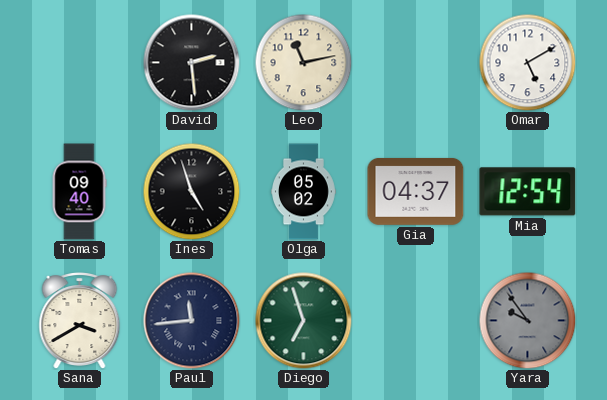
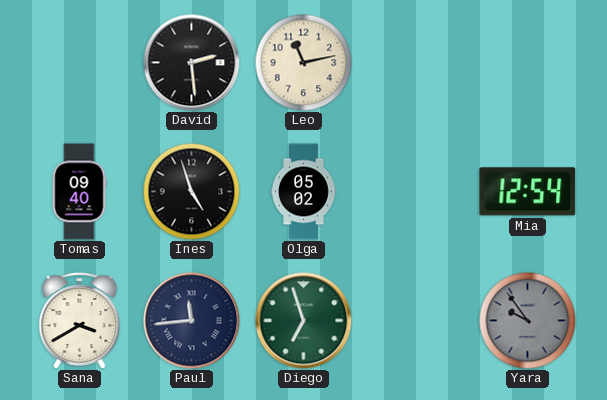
Omar: 5:10 -> none (527, 62)
Gia: 04:37 -> none (416, 191)
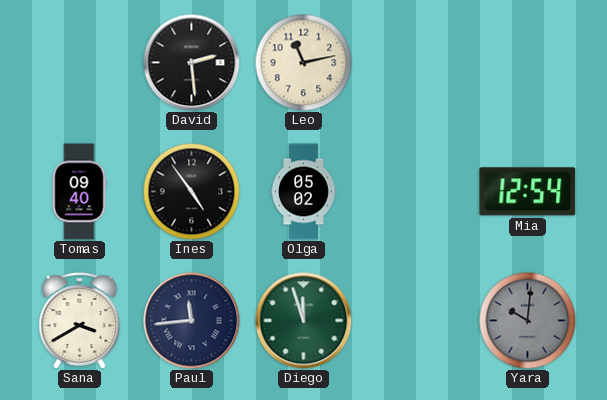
Ines: 4:57 -> 4:54 (191, 191)
Diego: 6:57 -> 11:57 (304, 321)
Yara: 9:54 -> 10:01 (527, 320)
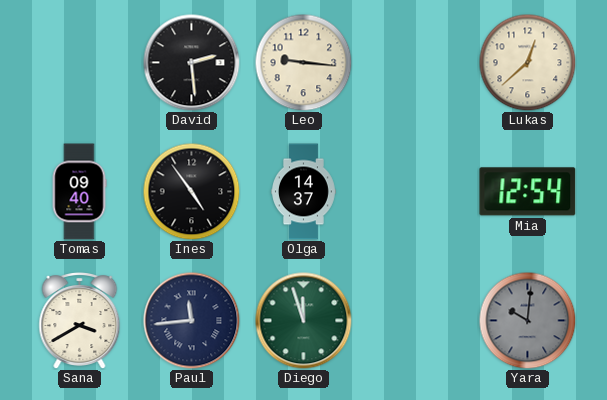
Leo: 11:13 -> 9:16 (303, 62)
Lukas: none -> 12:38 (527, 62)
Olga: 05:02 -> 14:37 (304, 192)
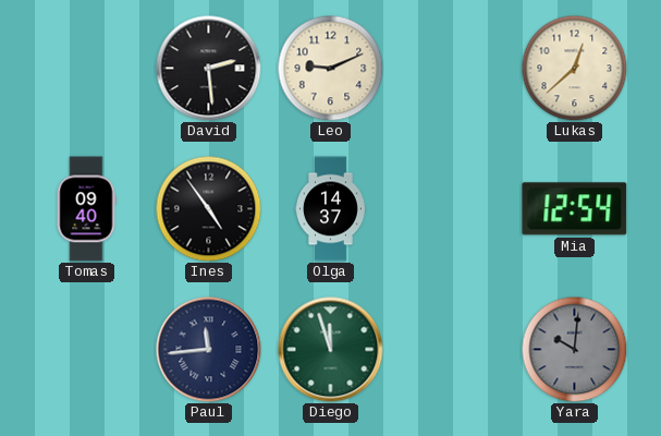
Leo: 9:16 -> 9:11 (330, 68)
Sana: 3:40 -> none (80, 321)
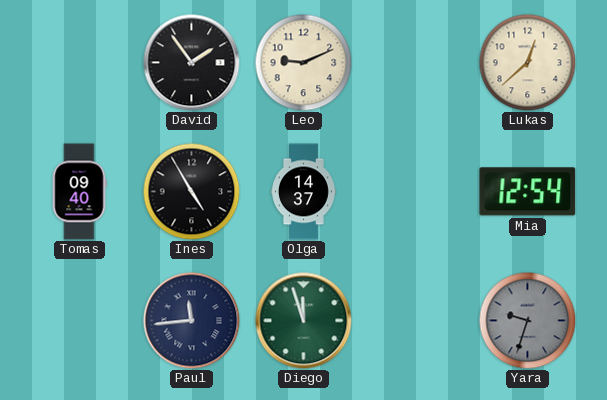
David: 2:29 -> 1:54 (192, 63)
Ines: 4:54 -> 4:55 (191, 191)
Yara: 10:01 -> 9:33 (527, 320)
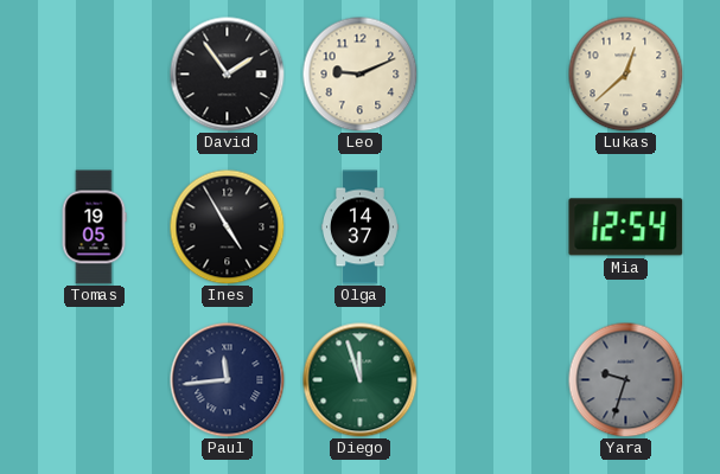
Tomas: 09:40 -> 19:05 (94, 228)
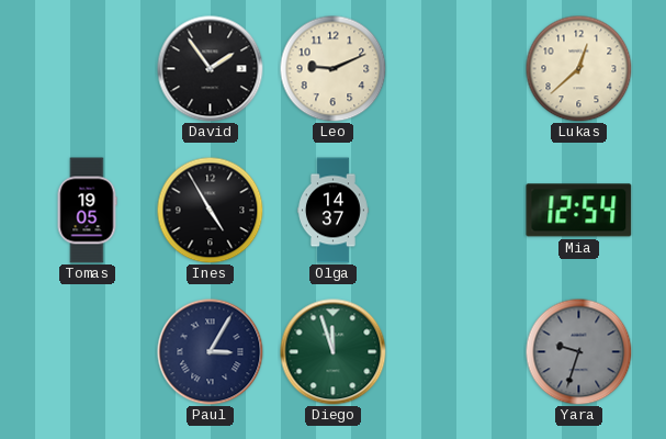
Paul: 11:44 -> 3:05 (211, 352)
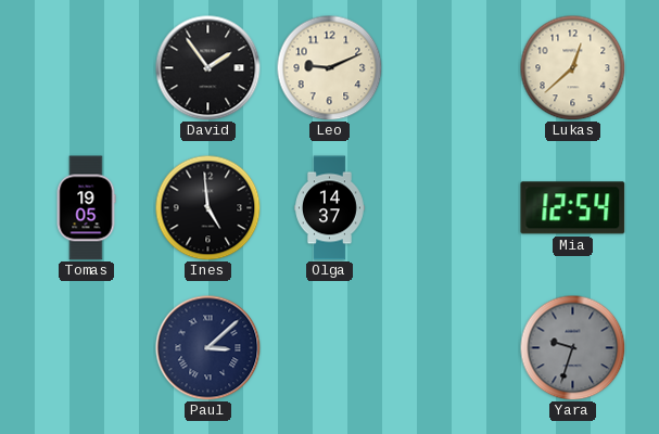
Ines: 4:55 -> 4:59 (207, 207)
Paul: 3:05 -> 3:08 (208, 348)
Diego: 11:57 -> none (334, 352)
